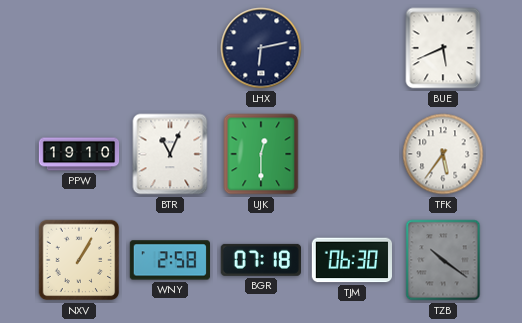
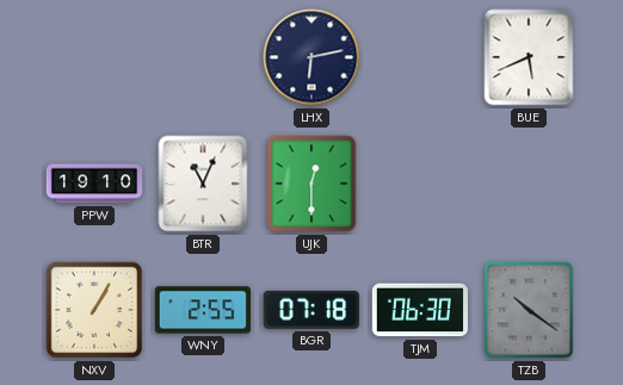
TFK: 5:36 -> none (443, 154)
WNY: 2:58 -> 2:55 (202, 310)
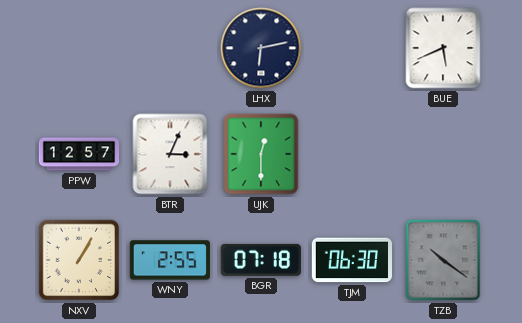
PPW: 19:10 -> 12:57 (79, 154)
BTR: 11:04 -> 3:04 (170, 154)
